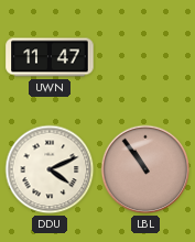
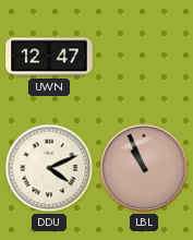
UWN: 11:47 -> 12:47 (49, 57)
LBL: 10:54 -> 10:56 (144, 168)
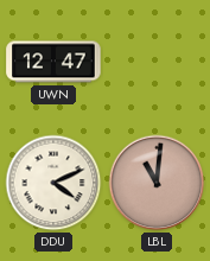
LBL: 10:56 -> 11:01 (157, 183)
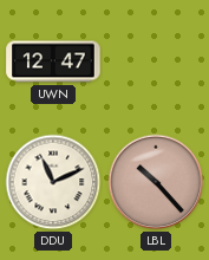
DDU: 4:11 -> 11:11 (53, 182)
LBL: 11:01 -> 10:23 (156, 182)
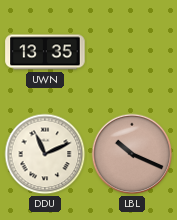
UWN: 12:47 -> 13:35 (45, 52)
LBL: 10:23 -> 10:19 (132, 154)
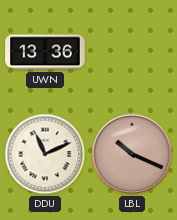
UWN: 13:35 -> 13:36 (45, 52)
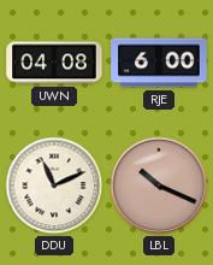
UWN: 13:36 -> 04:08 (54, 63)
RJE: none -> 6:00 (159, 63)
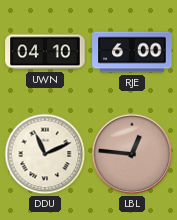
UWN: 04:08 -> 04:10 (45, 52)
LBL: 10:19 -> 12:46 (132, 154)
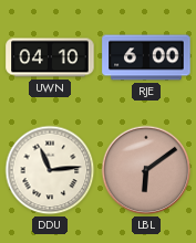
DDU: 11:11 -> 11:14 (50, 170)
LBL: 12:46 -> 6:09 (146, 170)
